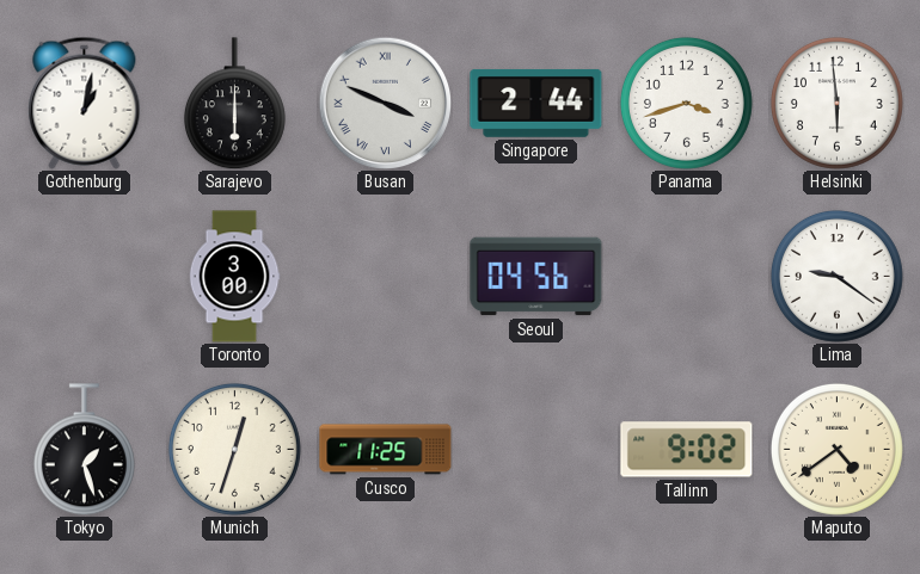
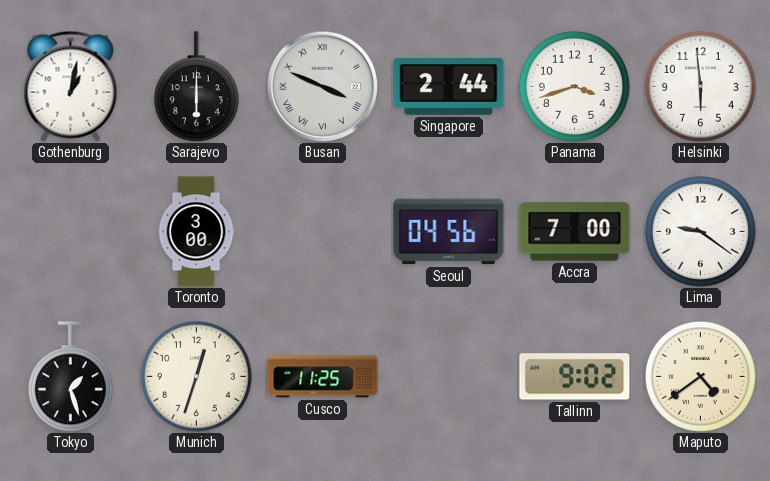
Accra: none -> 7:00 (575, 232)
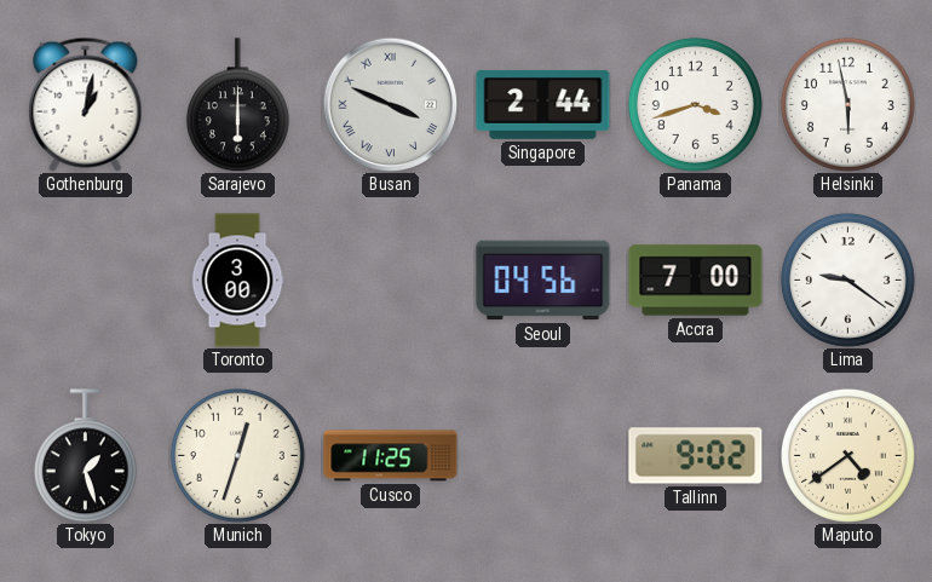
Helsinki: 5:59 -> 5:58 (847, 104)
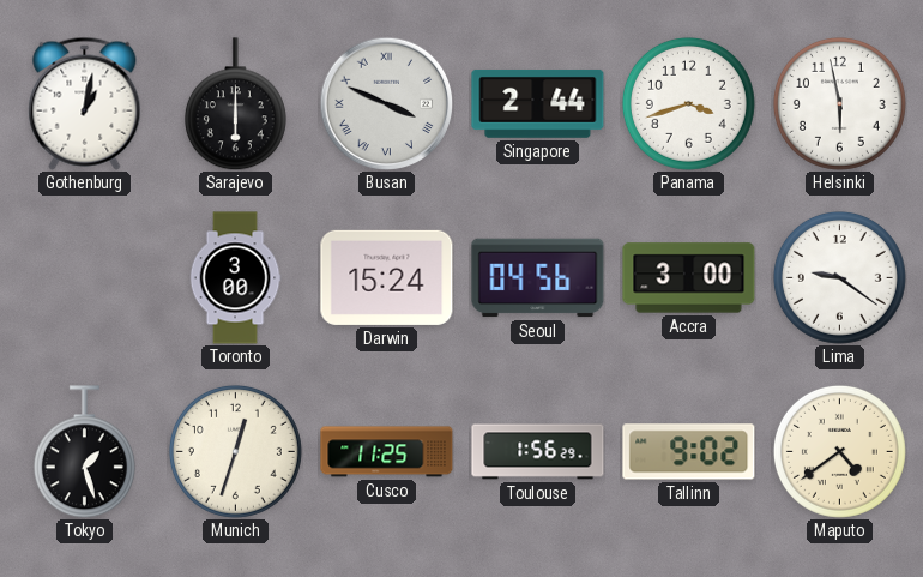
Darwin: none -> 15:24 (387, 277)
Accra: 7:00 -> 3:00 (689, 278)
Toulouse: none -> 1:56 (538, 452)
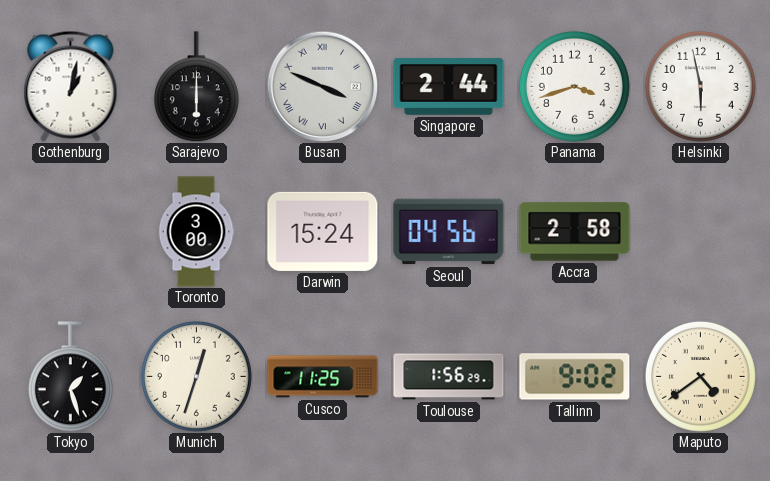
Accra: 3:00 -> 2:58 (575, 232)
Lima: 9:21 -> none (839, 277)
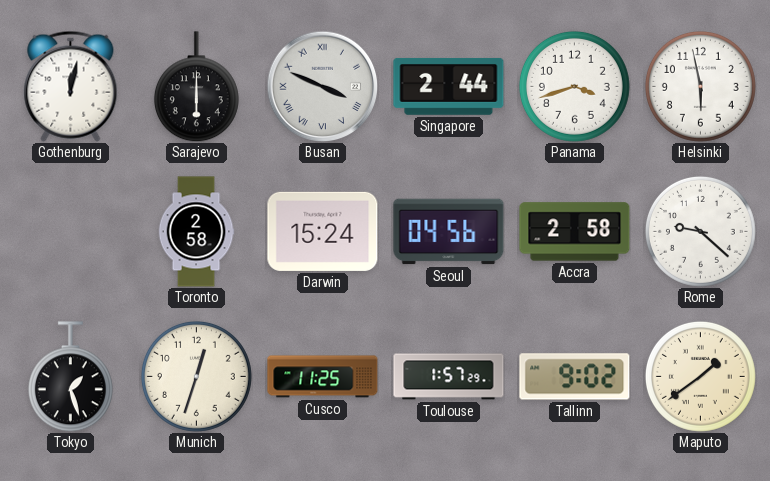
Gothenburg: 1:02 -> 12:02 (71, 86)
Toronto: 3:00 -> 2:58 (196, 232)
Rome: none -> 9:22 (700, 231)
Toulouse: 1:56 -> 1:57 (449, 377)
Maputo: 4:39 -> 1:39 (700, 376)
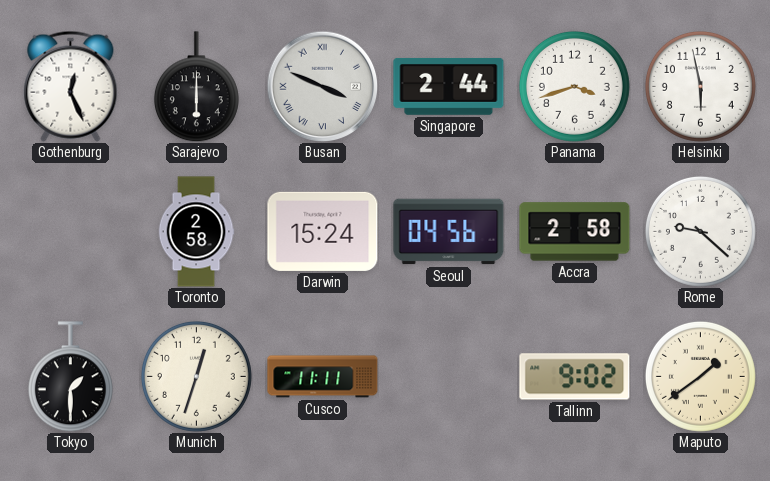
Gothenburg: 12:02 -> 12:26 (71, 86)
Tokyo: 1:27 -> 1:30 (70, 377)
Cusco: 11:25 -> 11:11 (323, 377)
Toulouse: 1:57 -> none (449, 377)
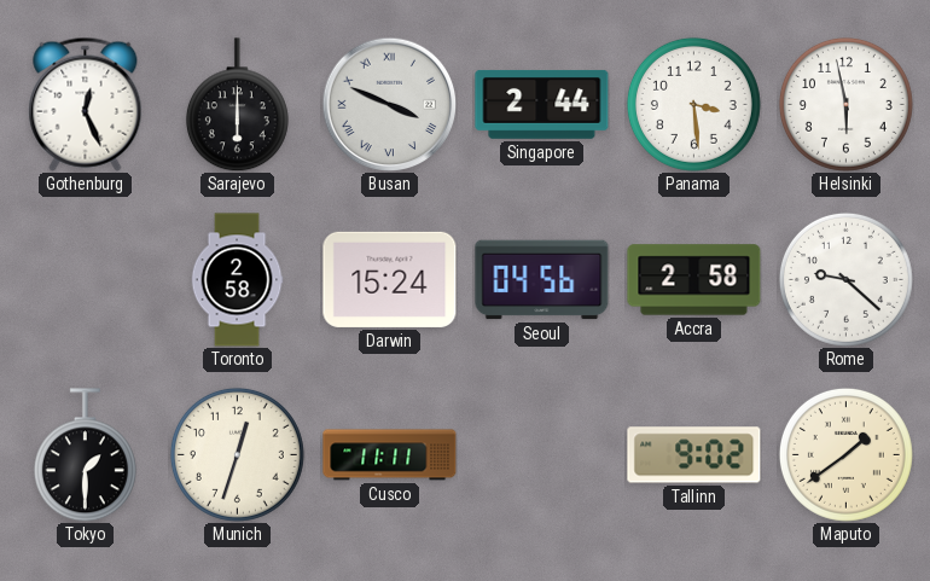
Panama: 3:42 -> 3:29 (693, 104)
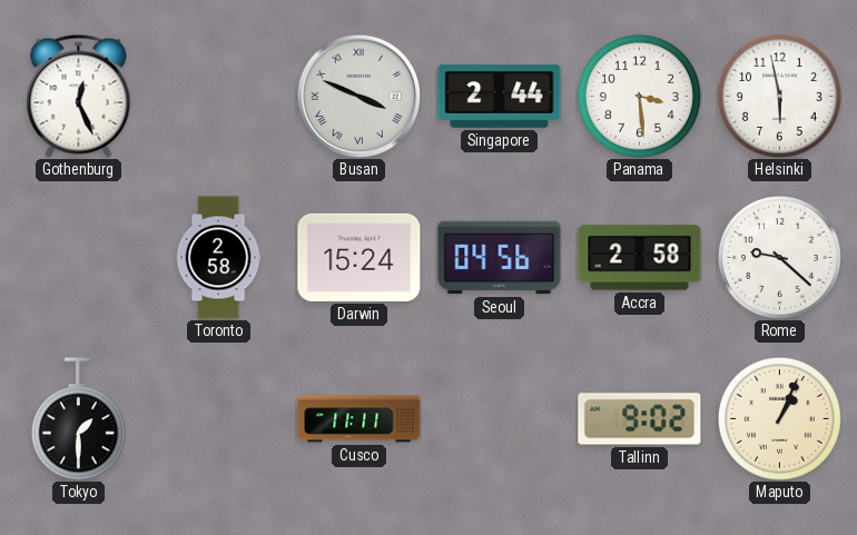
Sarajevo: 6:00 -> none (237, 105)
Munich: 12:33 -> none (237, 454)
Maputo: 1:39 -> 1:04 (779, 418)
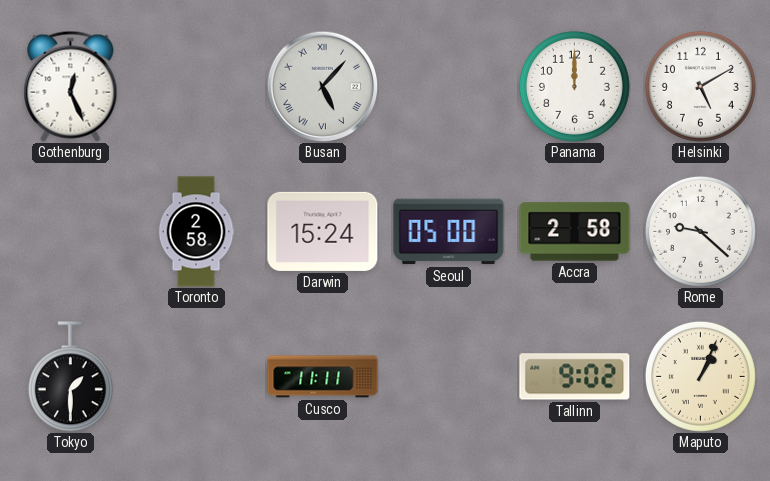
Busan: 3:49 -> 5:07 (322, 86)
Singapore: 2:44 -> none (500, 96)
Panama: 3:29 -> 12:00 (574, 86)
Helsinki: 5:58 -> 5:10 (700, 86)
Seoul: 04:56 -> 05:00 (449, 232)
